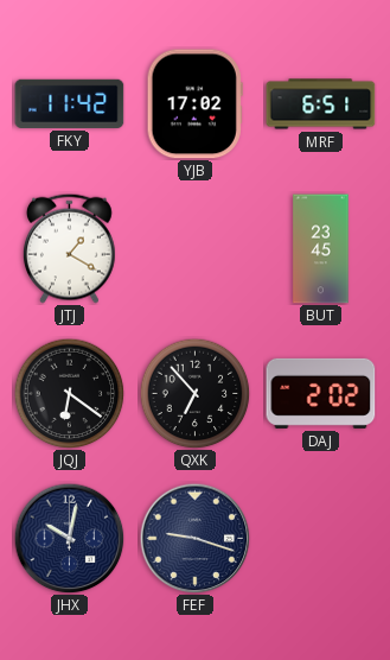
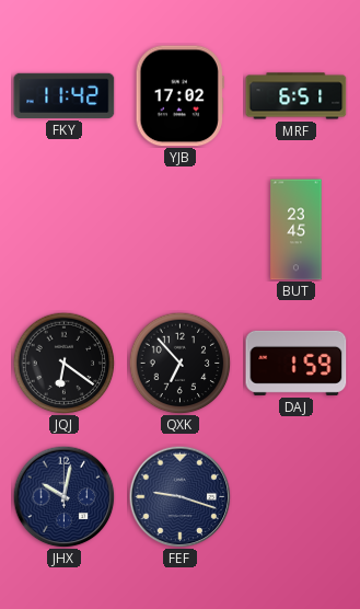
JTJ: 1:20 -> none (69, 248)
DAJ: 2:02 -> 1:59 (297, 363)
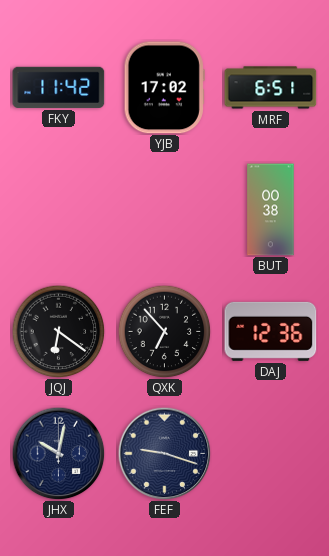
BUT: 23:45 -> 00:38 (271, 210)
DAJ: 1:59 -> 12:36 (271, 331)
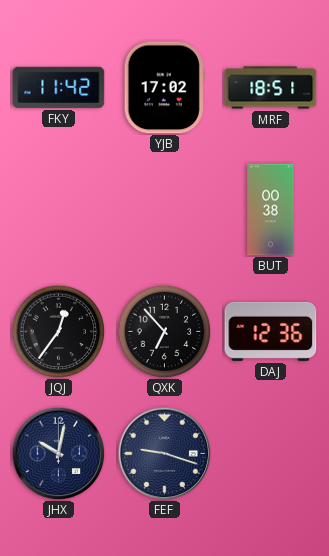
MRF: 6:51 -> 18:51 (271, 88)
JQJ: 6:21 -> 12:36 (58, 331)
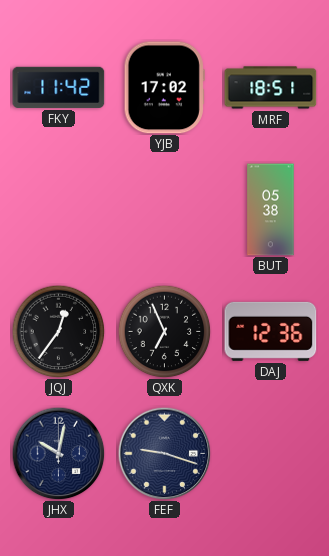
BUT: 00:38 -> 05:38 (271, 210)
QXK: 6:53 -> 6:56 (164, 331)
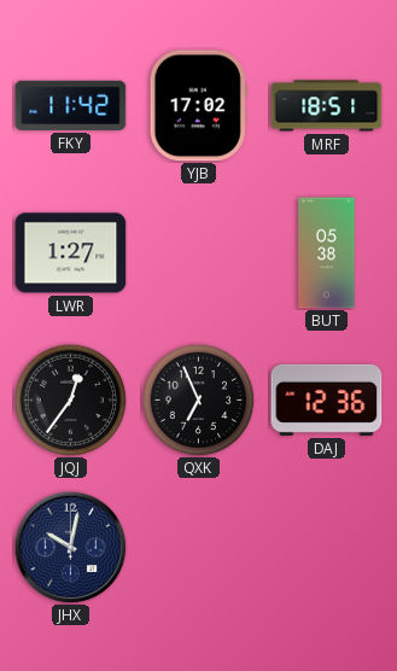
LWR: none -> 1:27 (71, 253)
FEF: 9:18 -> none (164, 453)
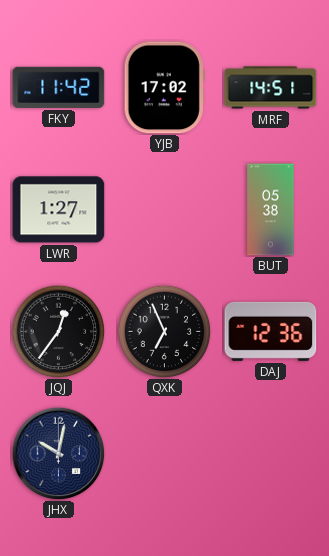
MRF: 18:51 -> 14:51 (271, 88)
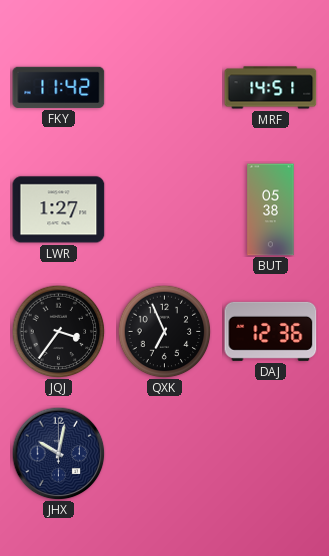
YJB: 17:02 -> none (164, 88)
JQJ: 12:36 -> 3:36 (58, 331)
